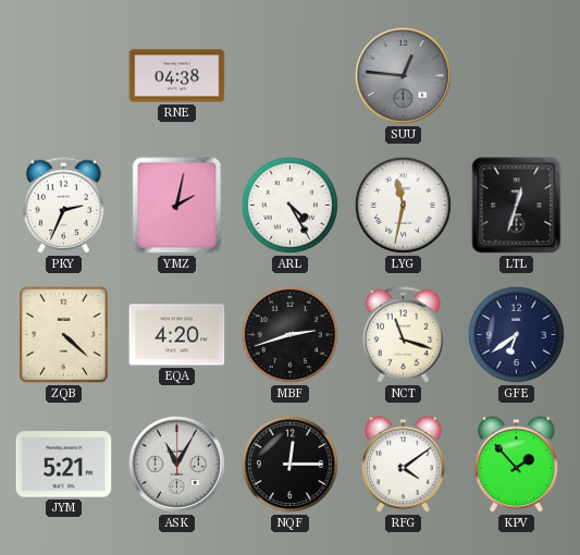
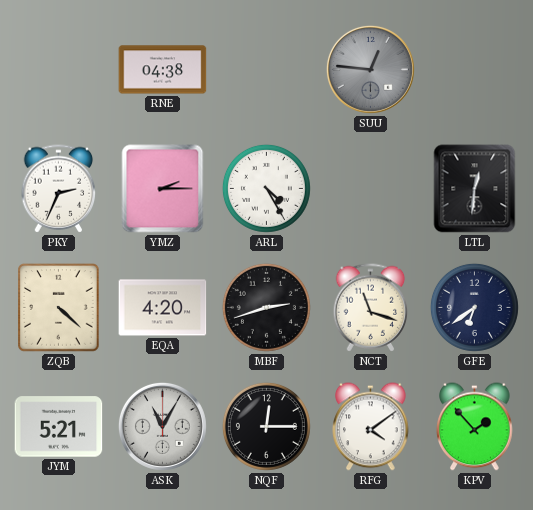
YMZ: 2:02 -> 2:15 (163, 189)
LYG: 11:32 -> none (403, 205)
LTL: 12:33 -> 12:31 (475, 189)
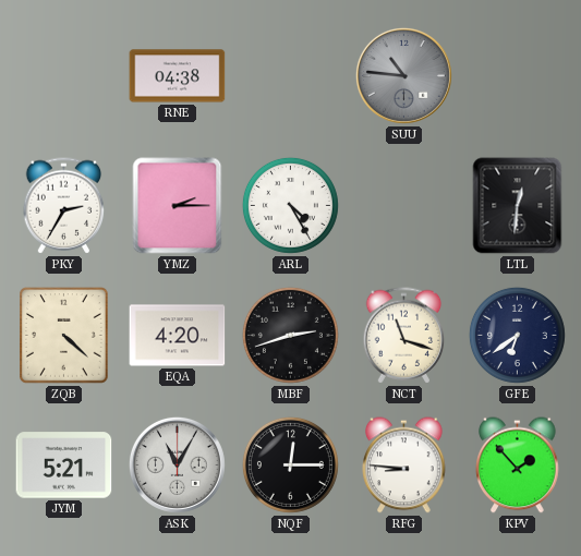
SUU: 12:46 -> 10:46 (403, 75)
PKY: 2:34 -> 2:35 (64, 206)
RFG: 4:09 -> 8:46 (404, 466)
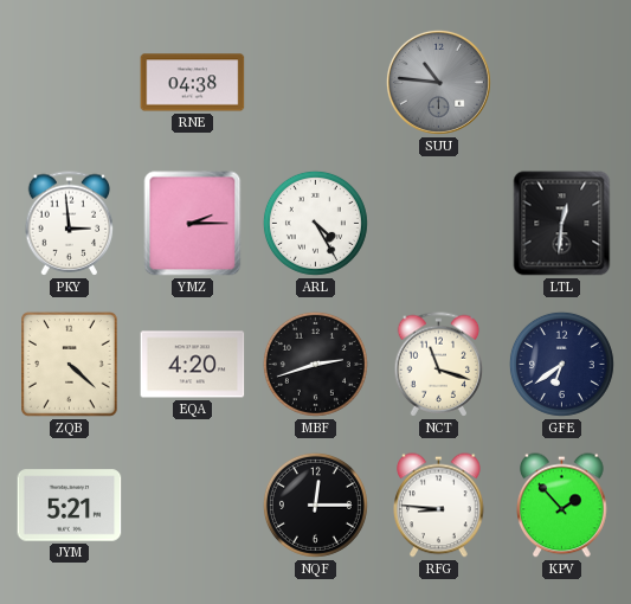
PKY: 2:35 -> 2:59 (70, 224)
ASK: 11:05 -> none (177, 464)
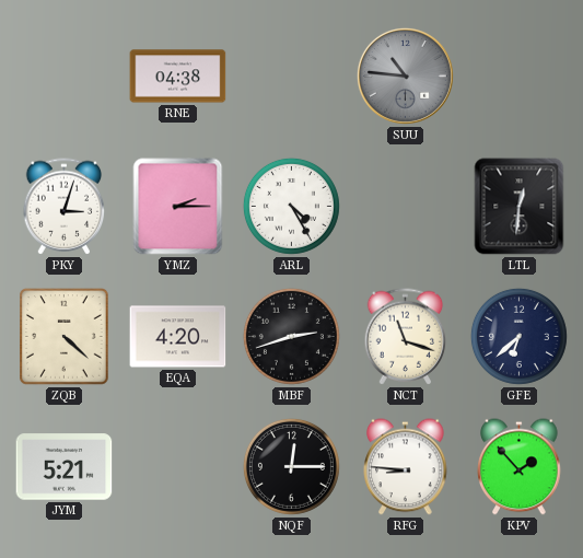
PKY: 2:59 -> 3:03 (65, 207)
GFE: 6:39 -> 6:38 (518, 336)
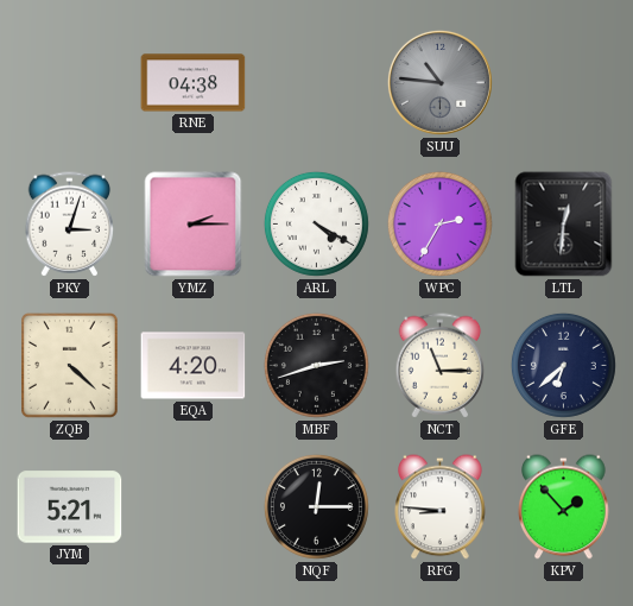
ARL: 4:25 -> 4:20 (316, 223)
WPC: none -> 2:35 (439, 223)
NCT: 11:18 -> 11:15 (441, 366)
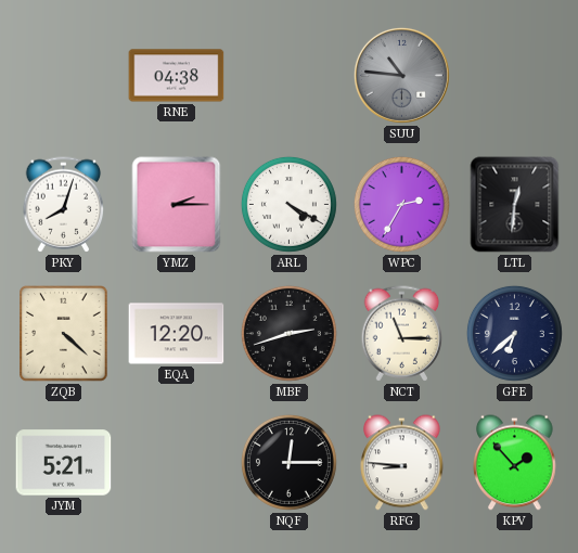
PKY: 3:03 -> 8:03 (64, 205)
EQA: 4:20 -> 12:20 (177, 334)
